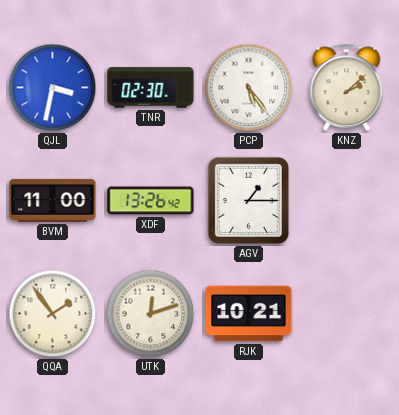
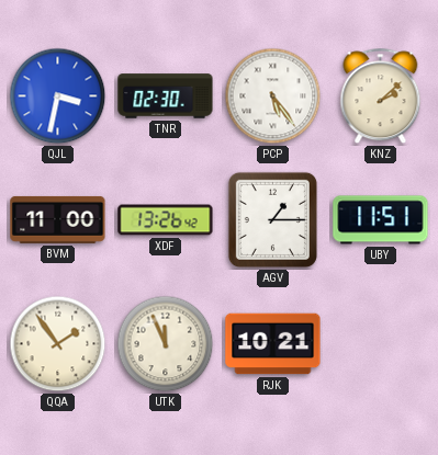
UBY: none -> 11:51 (381, 220)
UTK: 12:12 -> 11:56 (166, 344)
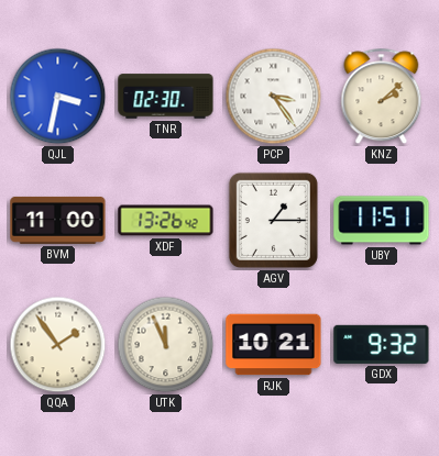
PCP: 5:24 -> 3:24 (274, 97)
GDX: none -> 9:32 (382, 344)
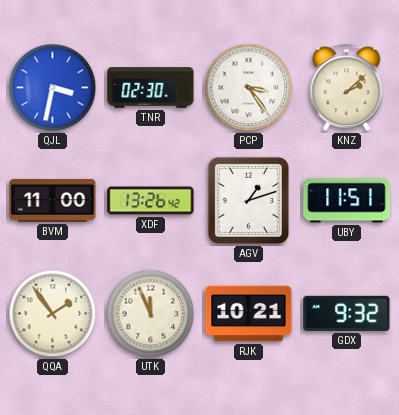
AGV: 1:15 -> 1:12 (248, 200)
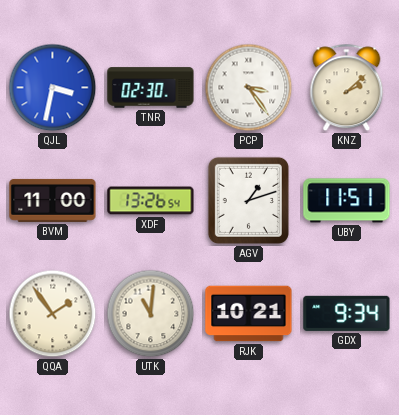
XDF: 13:26:42 -> 13:26:54 (151, 201)
UTK: 11:56 -> 11:01 (151, 314)
GDX: 9:32 -> 9:34 (347, 313)
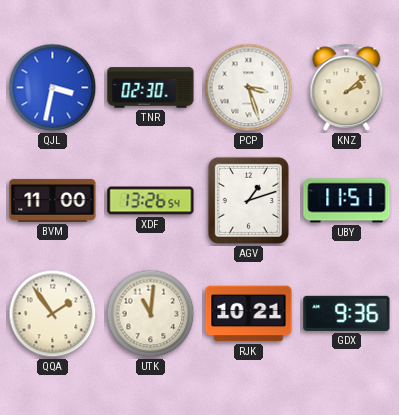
PCP: 3:24 -> 3:27 (249, 88)
GDX: 9:34 -> 9:36 (347, 313)
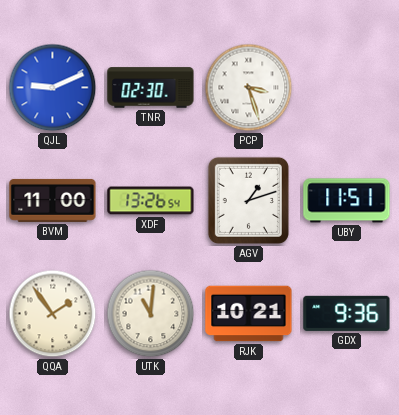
QJL: 3:32 -> 9:11 (53, 88)
KNZ: 2:08 -> none (347, 88)
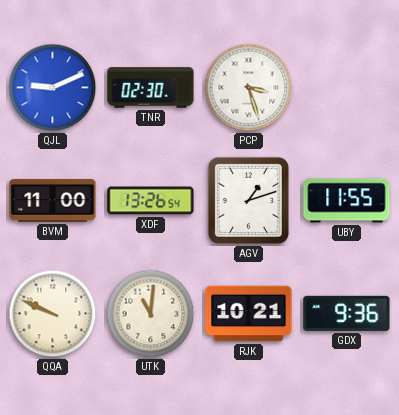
UBY: 11:51 -> 11:55 (347, 201)
QQA: 1:54 -> 9:49 (53, 314)
